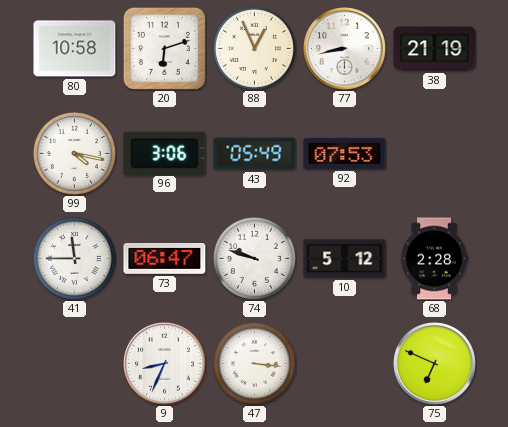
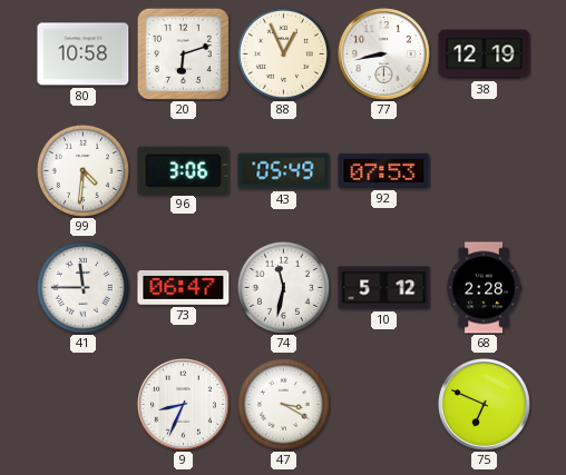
38: 21:19 -> 12:19 (485, 55)
99: 4:17 -> 4:31 (82, 170)
74: 9:48 -> 11:32 (283, 287)
47: 3:16 -> 3:20 (283, 404)
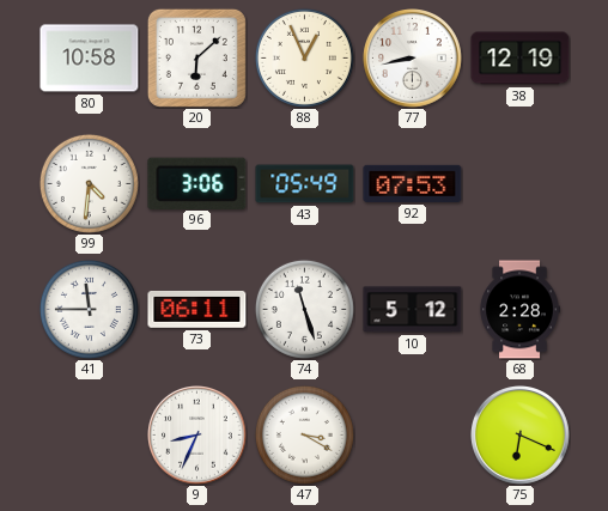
20: 6:12 -> 6:08 (196, 57)
73: 06:47 -> 06:11 (197, 310)
74: 11:32 -> 11:27 (304, 309)
75: 6:49 -> 6:19 (521, 436)
